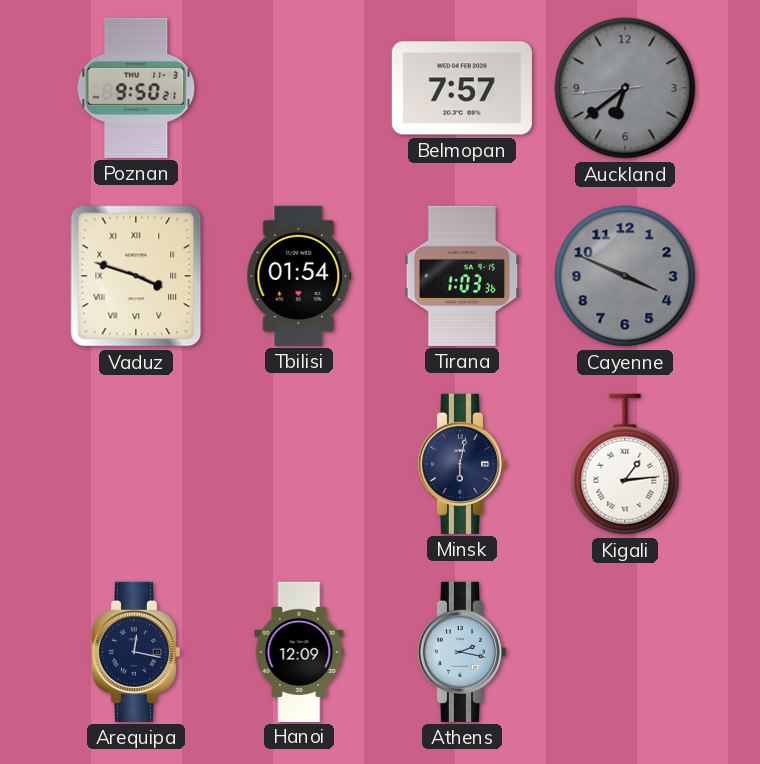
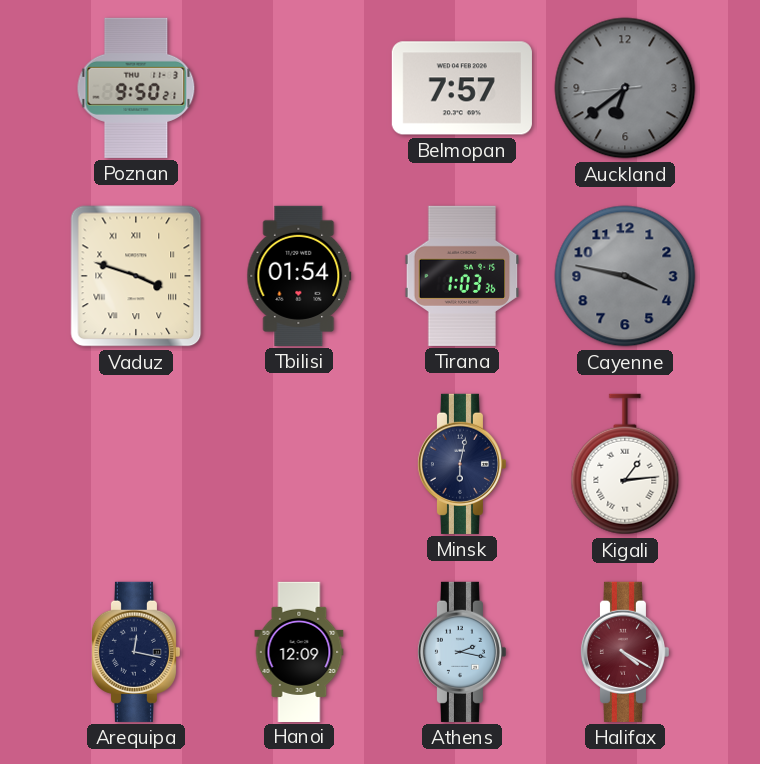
Cayenne: 3:49 -> 3:47 (625, 276)
Halifax: none -> 4:20 (624, 652)
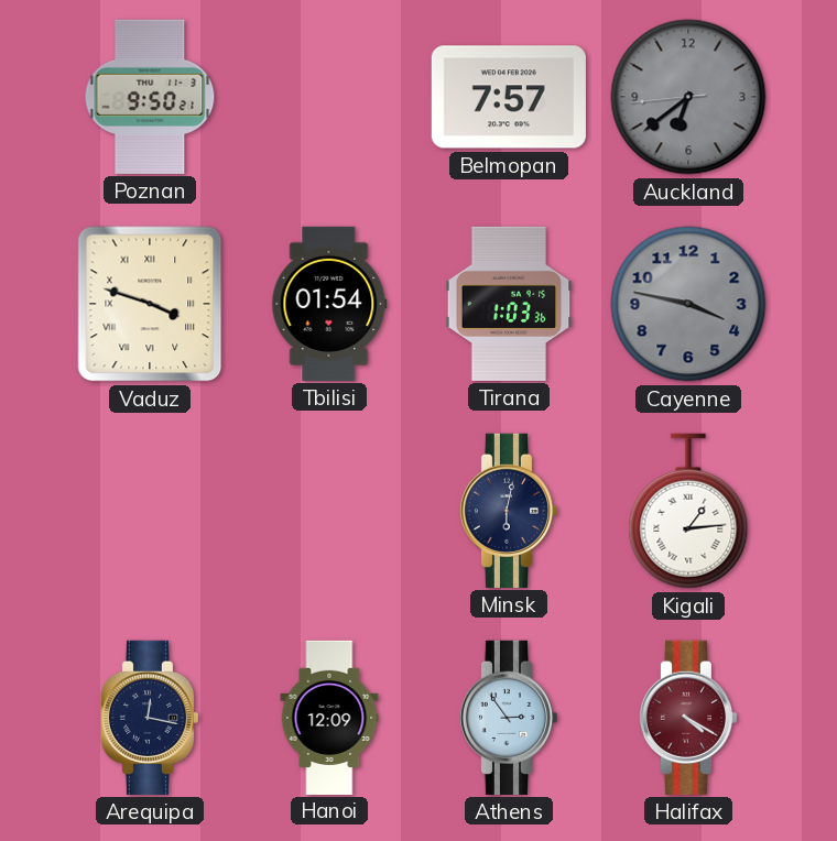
Athens: 2:17 -> 2:54 (508, 718)
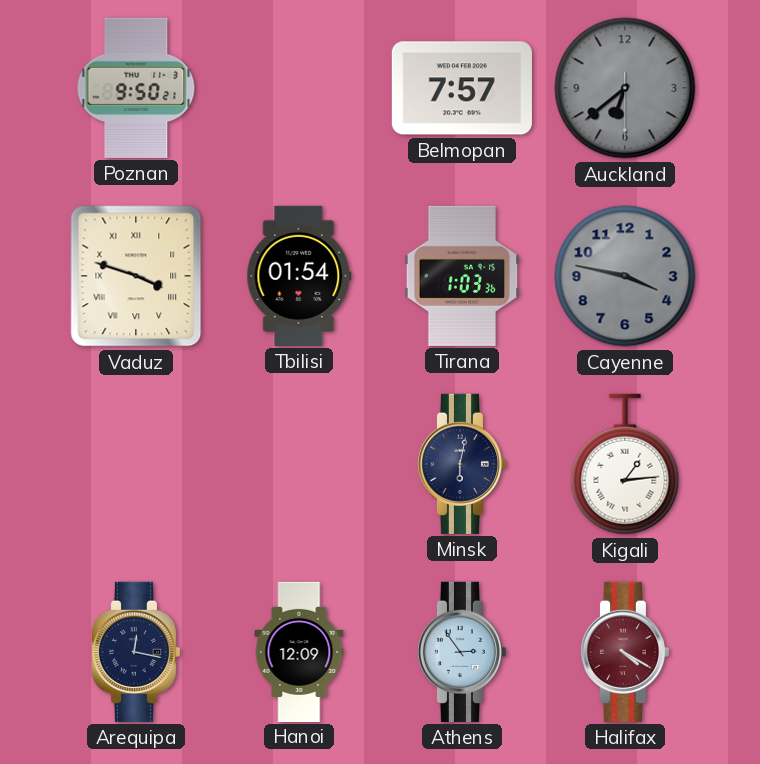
Auckland: 6:38:44 -> 6:38:30 (625, 88)
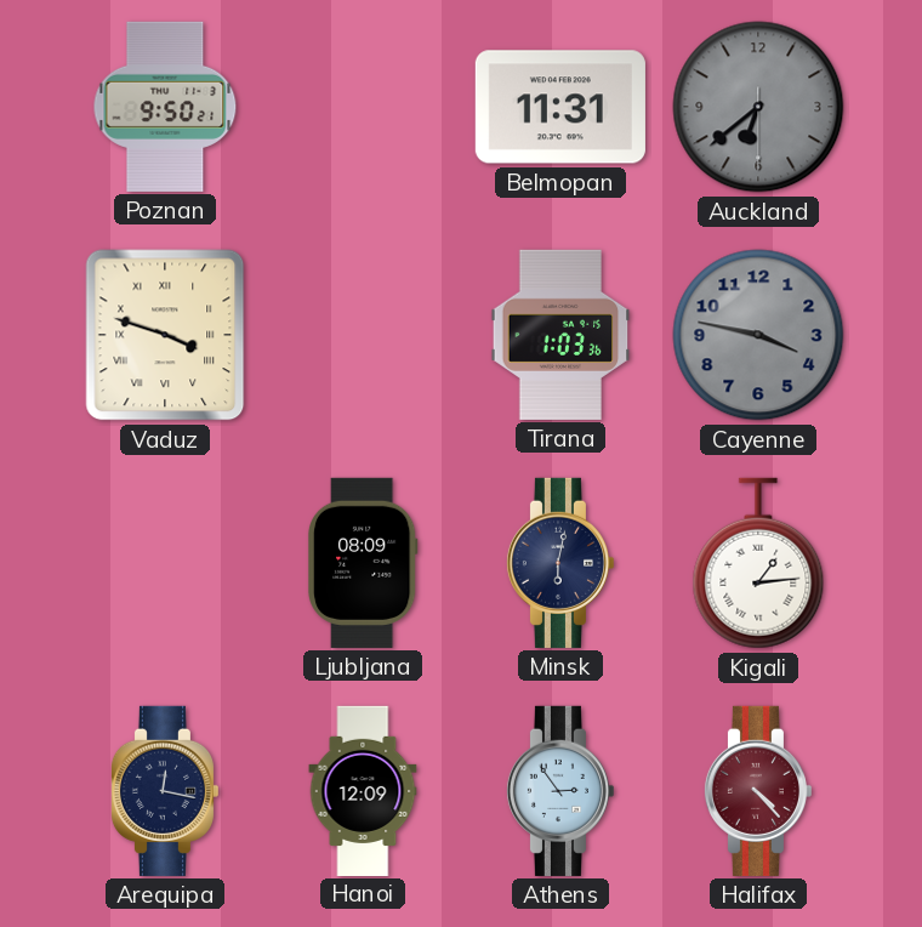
Belmopan: 7:57 -> 11:31 (560, 107)
Tbilisi: 01:54 -> none (299, 276)
Ljubljana: none -> 08:09 (364, 563)
Halifax: 4:20 -> 4:23 (757, 791)
